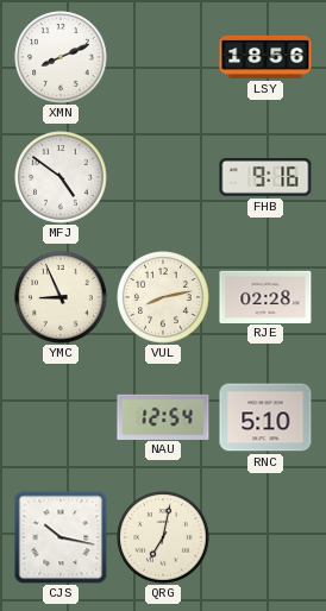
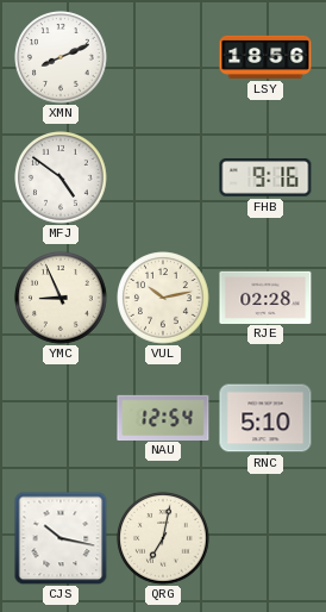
VUL: 8:13 -> 10:13 (163, 298)
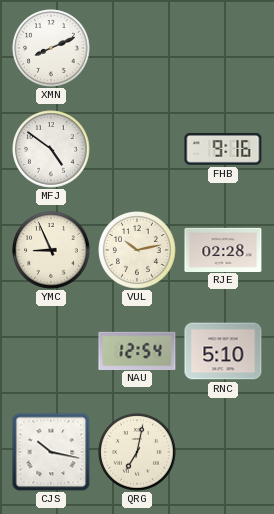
LSY: 18:56 -> none (265, 57)
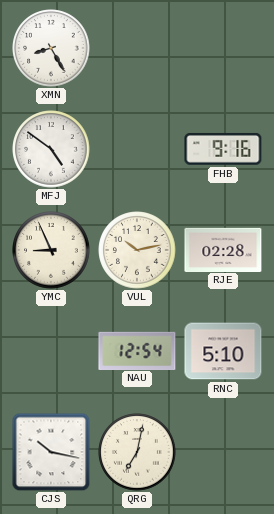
XMN: 8:11 -> 8:25 (51, 48)
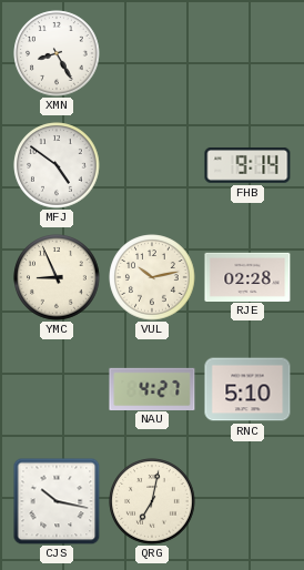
FHB: 9:16 -> 9:14 (247, 165)
NAU: 12:54 -> 4:27 (152, 388)
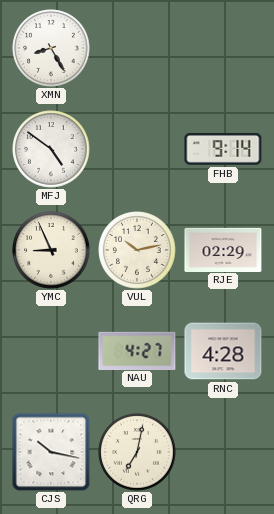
RJE: 02:28 -> 02:29 (223, 249)
RNC: 5:10 -> 4:28 (223, 351)
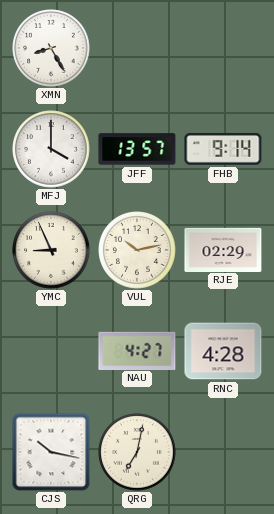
MFJ: 4:51 -> 4:00 (51, 149)
JFF: none -> 13:57 (137, 149)
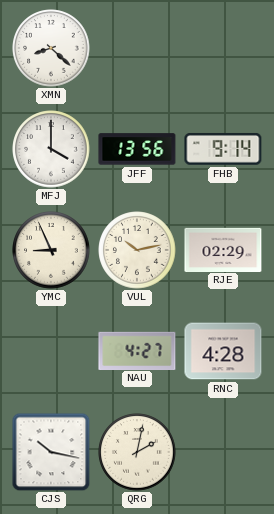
XMN: 8:25 -> 8:22 (51, 48)
JFF: 13:57 -> 13:56 (137, 149)
QRG: 7:02 -> 2:02 (137, 452)
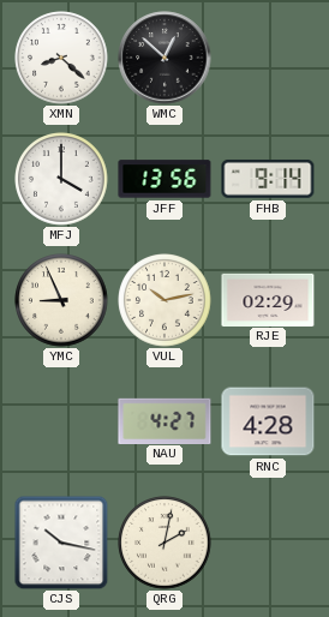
WMC: none -> 12:52 (164, 58)
